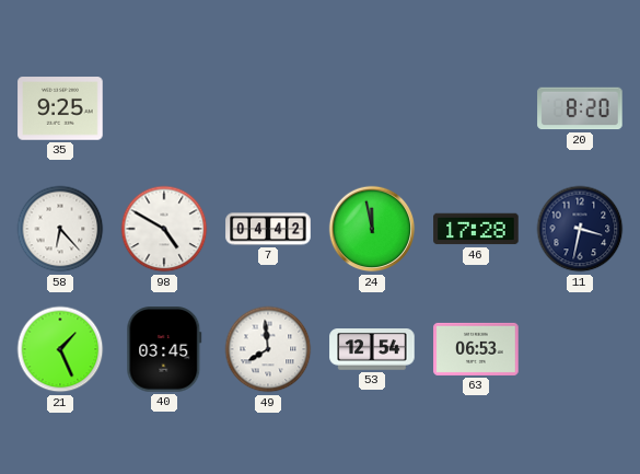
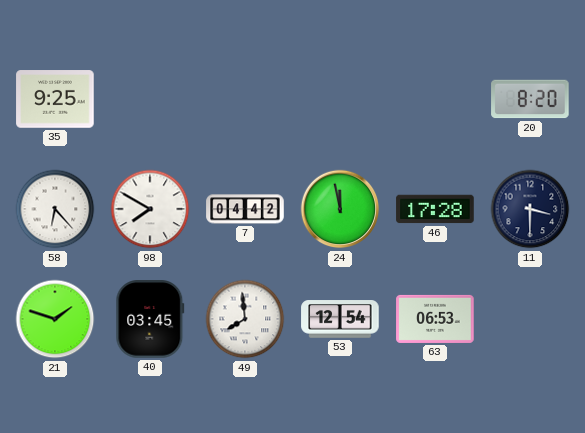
98: 4:50 -> 7:50 (150, 209)
11: 3:32 -> 3:30 (530, 209)
21: 1:26 -> 1:48 (55, 319)
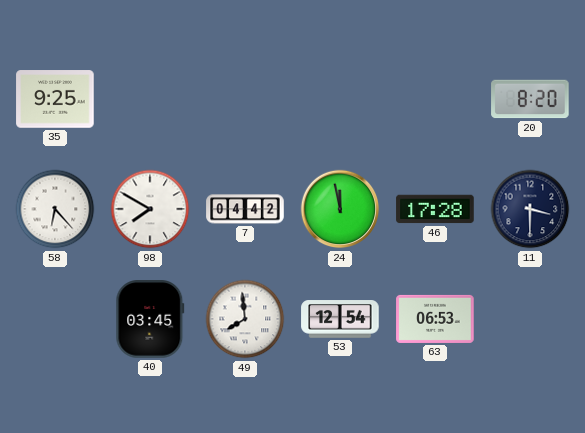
21: 1:48 -> none (55, 319)
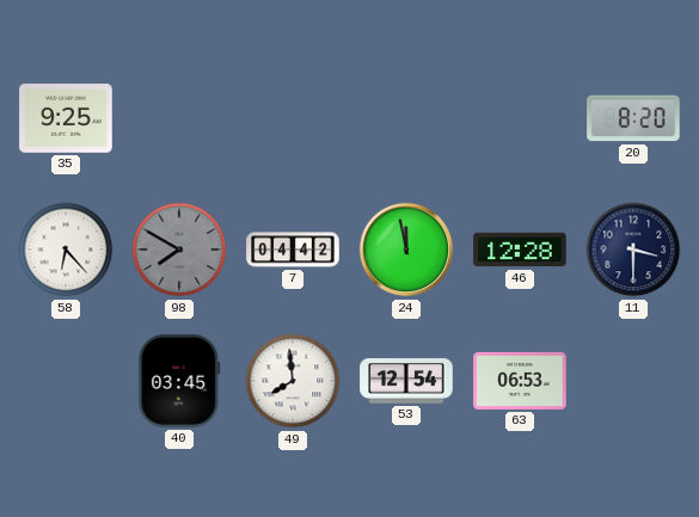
98 dial: white -> grey (179, 250)
46: 17:28 -> 12:28 (520, 250)
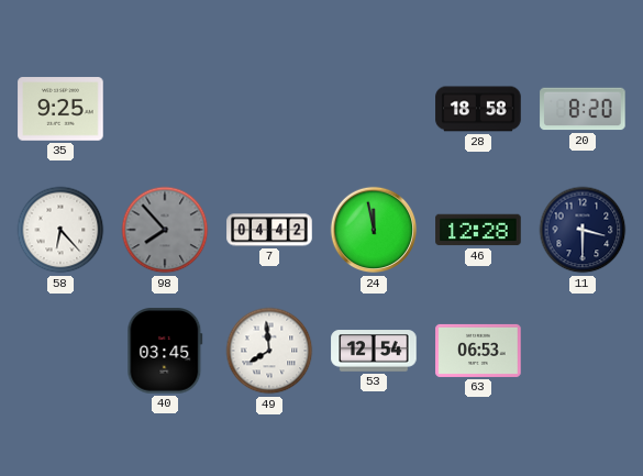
28: none -> 18:58 (478, 109)
98: 7:50 -> 7:53 (165, 230)
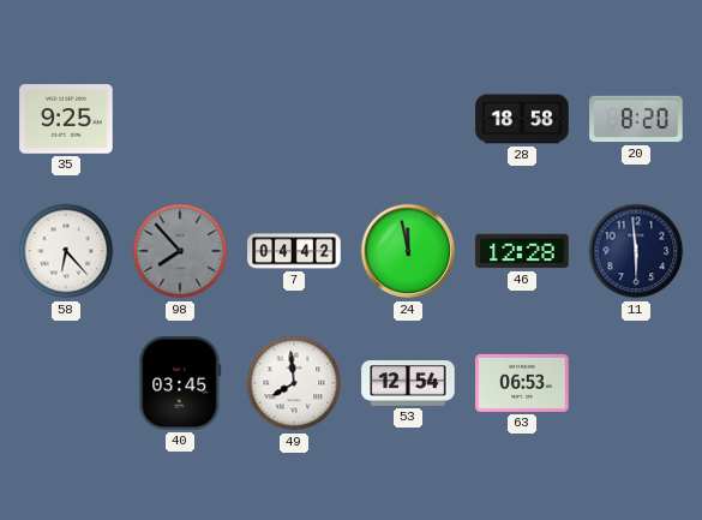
11: 3:30 -> 5:59 (636, 251)
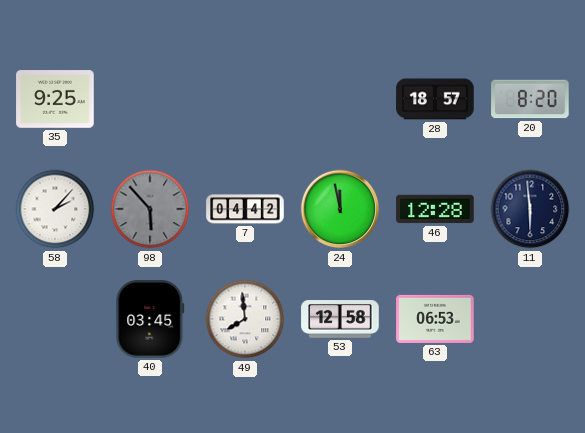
28: 18:58 -> 18:57 (435, 99)
58: 6:23 -> 2:07 (55, 209)
98: 7:53 -> 5:53 (150, 209)
53: 12:54 -> 12:58 (340, 319)
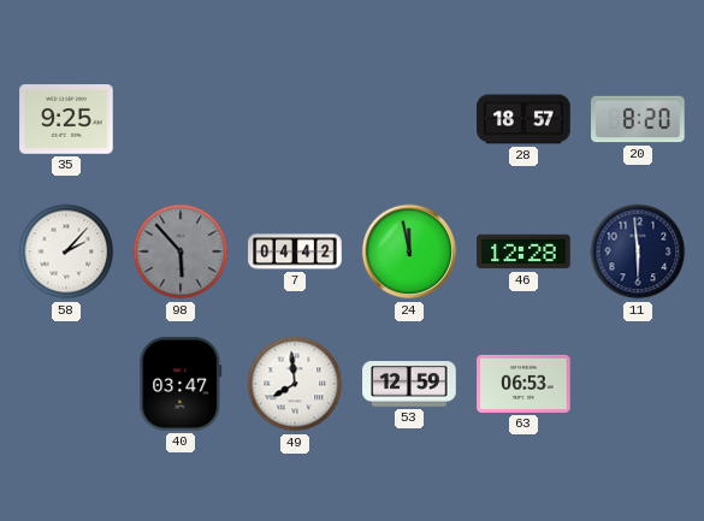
40: 03:45 -> 03:47 (181, 384)
53: 12:58 -> 12:59 (409, 384)
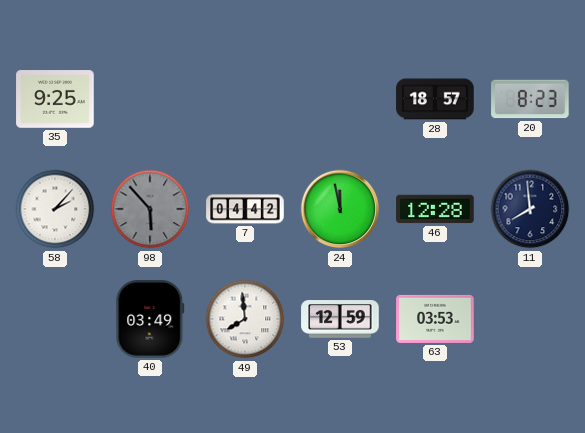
20: 8:20 -> 8:23 (530, 99)
11: 5:59 -> 7:59 (530, 209)
40: 03:47 -> 03:49 (150, 319)
63: 06:53 -> 03:53 (435, 319)
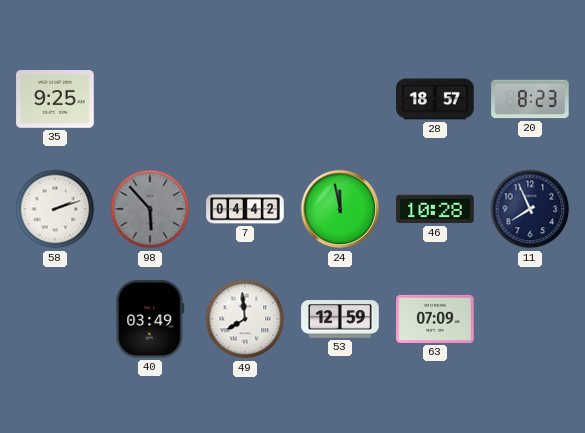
58: 2:07 -> 2:12 (55, 209)
46: 12:28 -> 10:28 (435, 209)
11: 7:59 -> 7:56 (530, 209)
63: 03:53 -> 07:09 (435, 319)
